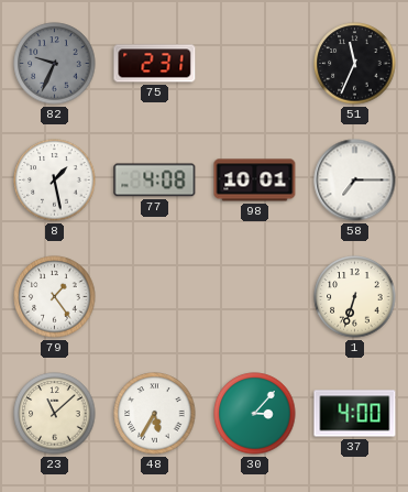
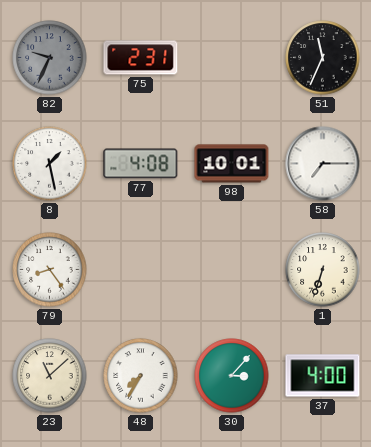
79: 1:24 -> 8:24 (50, 270)
48: 5:35 -> 7:35 (141, 376)
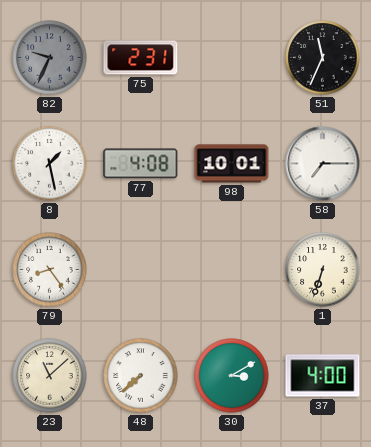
48: 7:35 -> 7:38 (141, 376)
30: 3:07 -> 3:10 (232, 376)
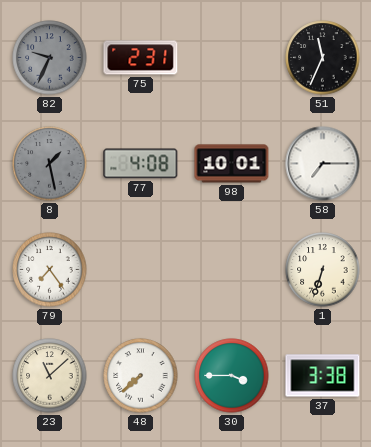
8 dial: white -> grey (50, 164)
79: 8:24 -> 7:24 (50, 270)
30: 3:10 -> 3:45 (232, 376)
37: 4:00 -> 3:38 (323, 376)
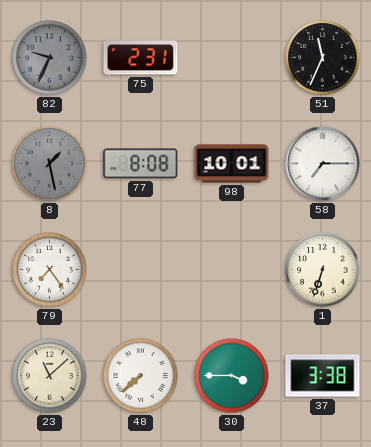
77: 4:08 -> 8:08 (141, 164)
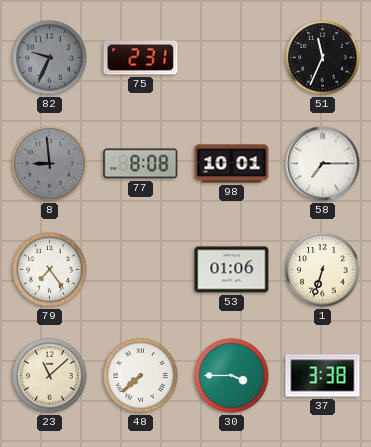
8: 1:28 -> 8:59 (50, 164)
53: none -> 01:06 (232, 270)
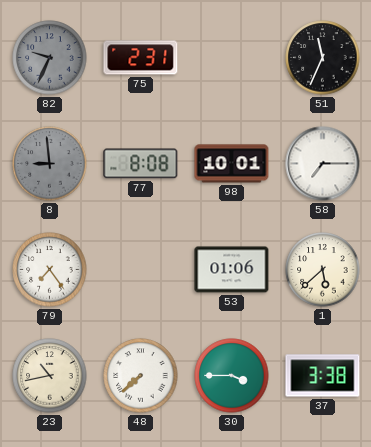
1: 6:33 -> 5:38 (323, 270)
23: 11:08 -> 10:43 (50, 376)
